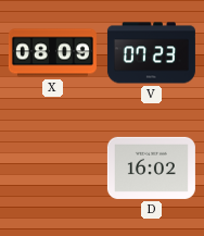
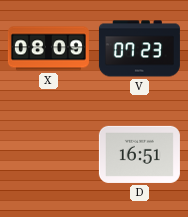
D: 16:02 -> 16:51 (139, 154)
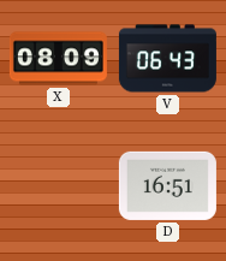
V: 07:23 -> 06:43 (167, 59)
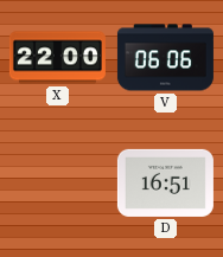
X: 08:09 -> 22:00 (57, 58)
V: 06:43 -> 06:06 (165, 58)
